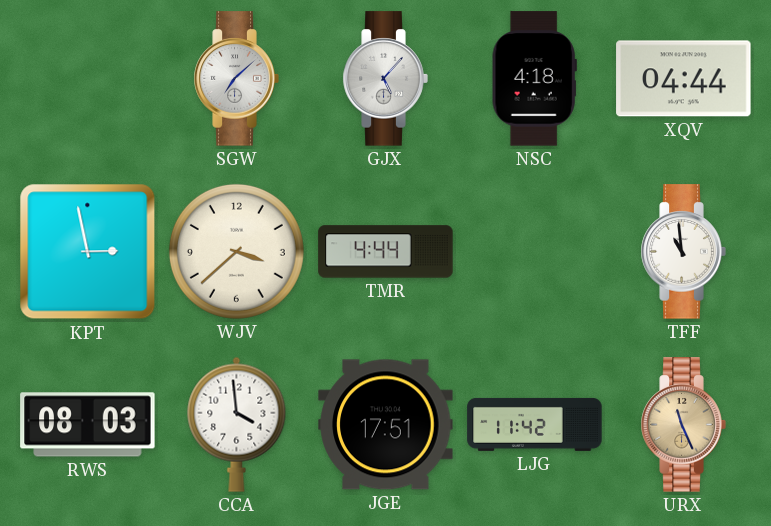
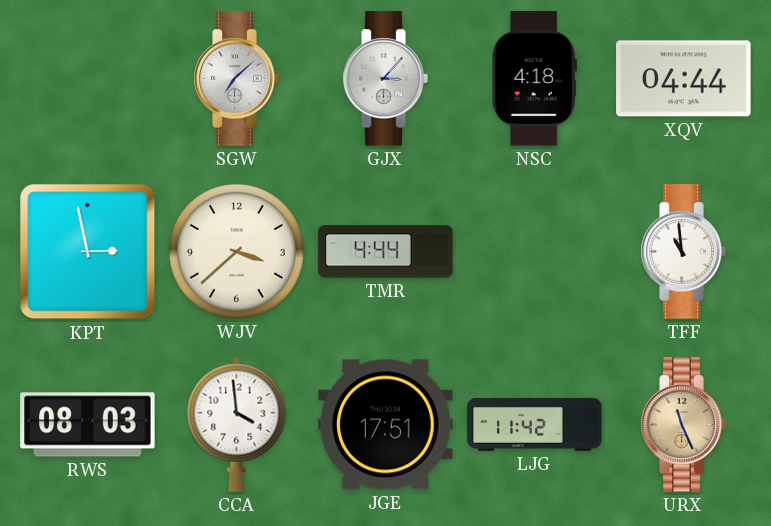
GJX: 5:07 -> 3:07 (385, 79)
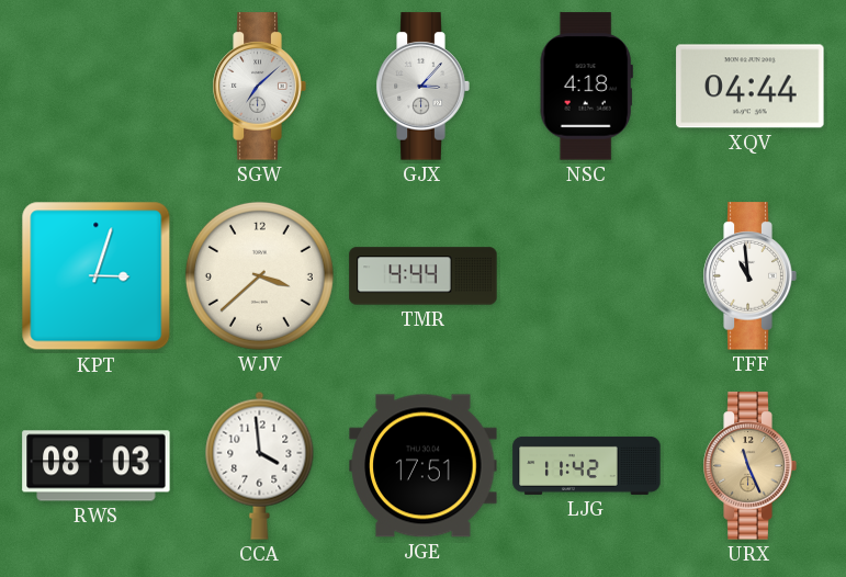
KPT: 2:58 -> 3:03 (97, 276)
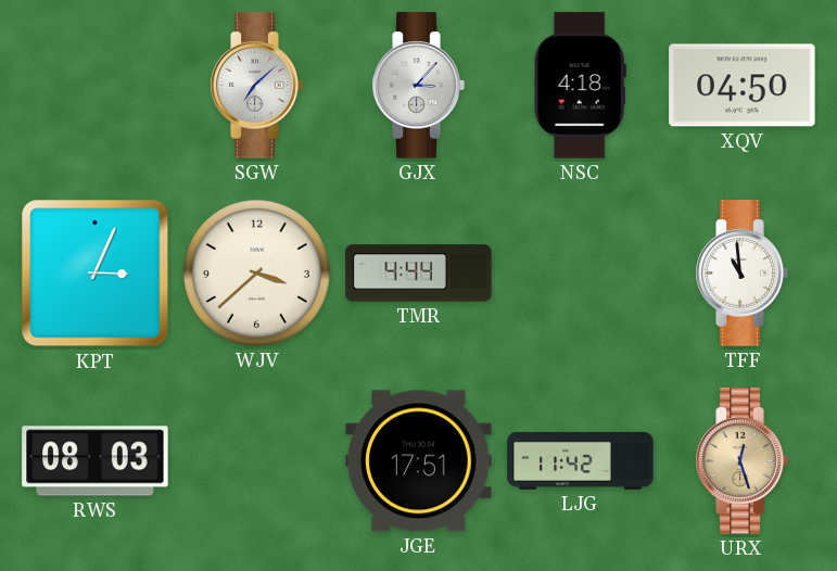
XQV: 04:44 -> 04:50 (743, 86)
KPT: 3:03 -> 3:04 (96, 274)
CCA: 3:59 -> none (260, 465)
URX: 11:26 -> 12:27 (741, 461)
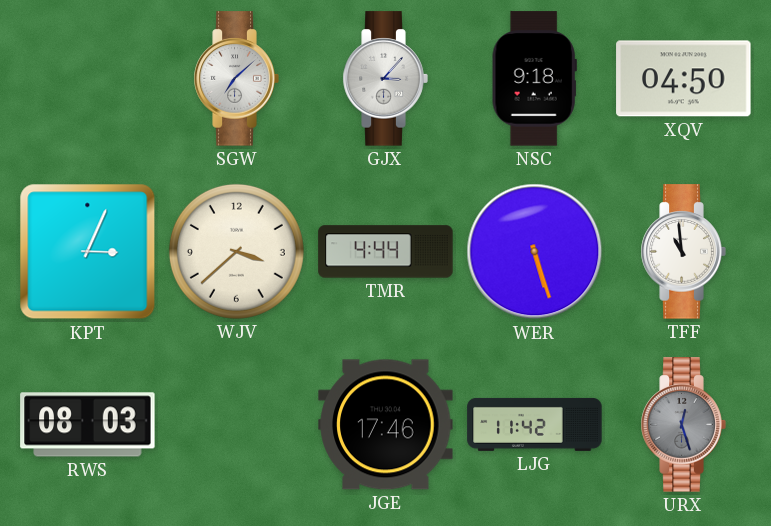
NSC: 4:18 -> 9:18 (534, 79)
WER: none -> 5:27 (535, 252)
JGE: 17:51 -> 17:46 (386, 425)
URX dial: champagne -> grey (683, 425)
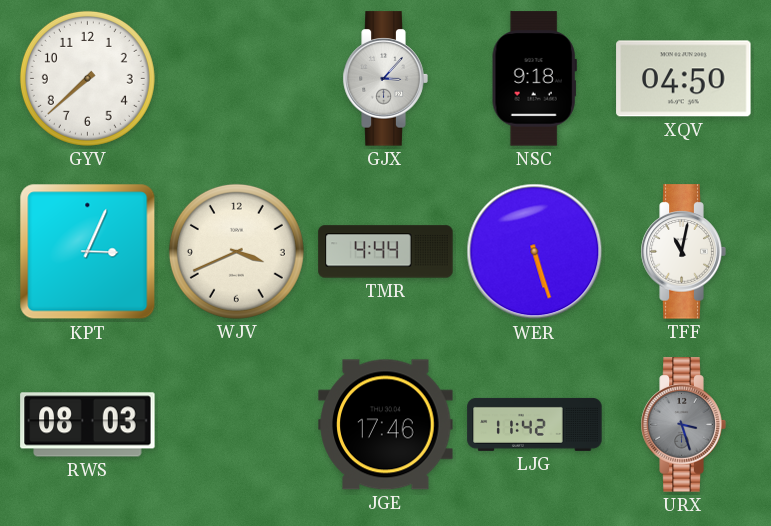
GYV: none -> 7:38 (87, 78)
SGW: 7:08 -> none (236, 79)
WJV: 3:38 -> 3:41 (236, 251)
TFF: 10:59 -> 11:02 (683, 252)
URX: 12:27 -> 3:27 (683, 425)
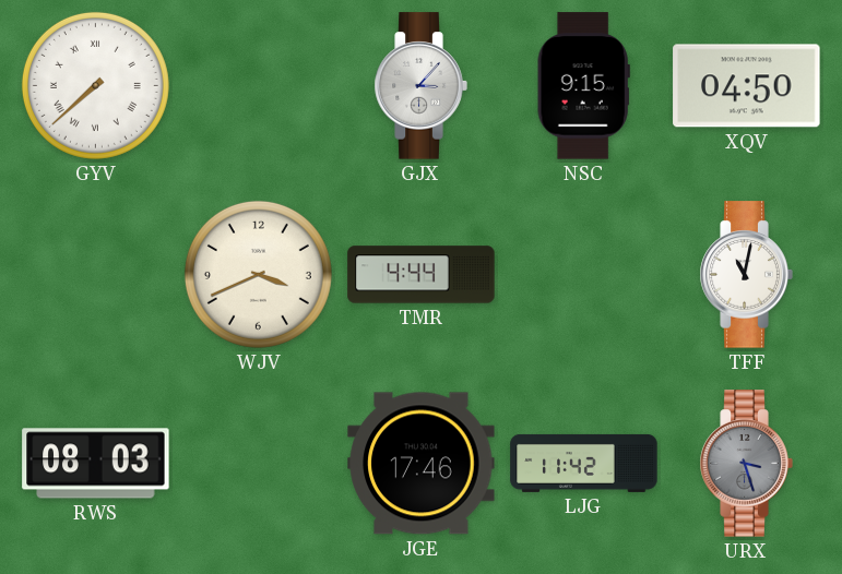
GYV numerals: Arabic -> Roman (95, 85)
NSC: 9:18 -> 9:15 (583, 86)
KPT: 3:04 -> none (88, 252)
WER: 5:27 -> none (535, 252)
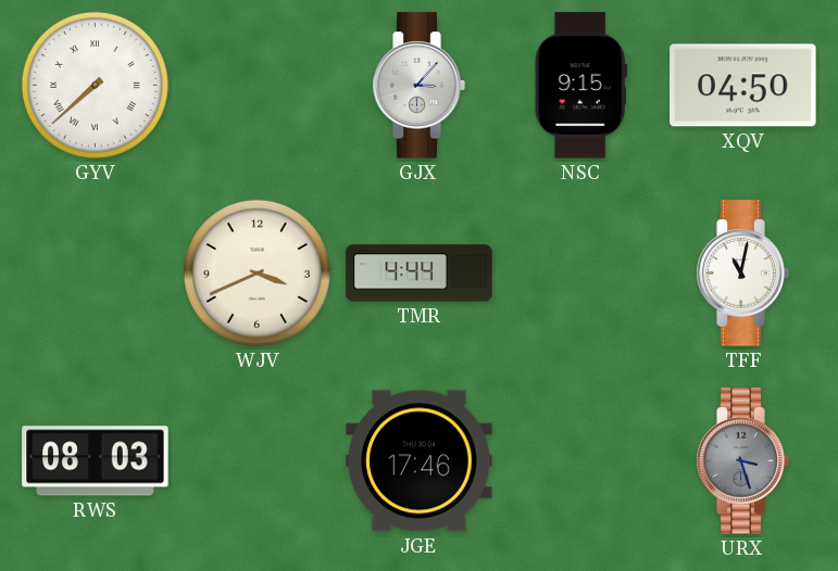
LJG: 11:42 -> none (584, 463)
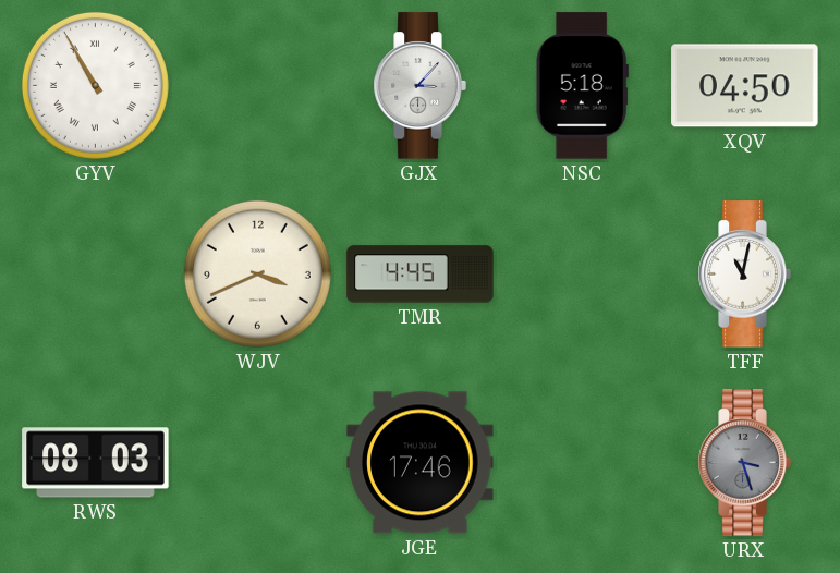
GYV: 7:38 -> 10:55 (95, 85)
NSC: 9:15 -> 5:18 (582, 86)
TMR: 4:44 -> 4:45 (421, 275)
